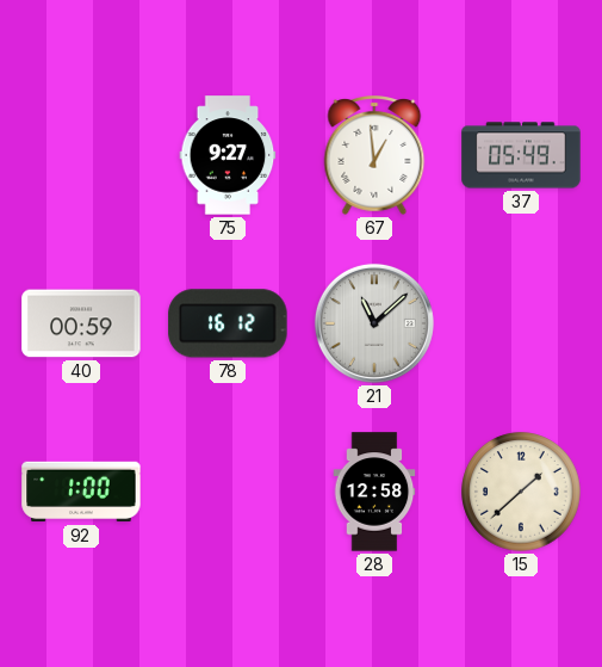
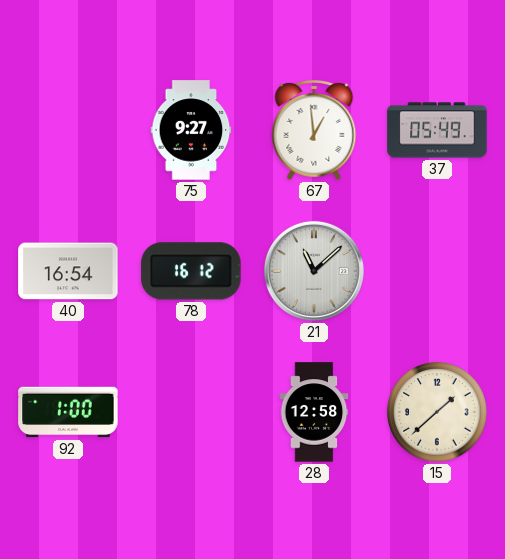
40: 00:59 -> 16:54 (68, 271)
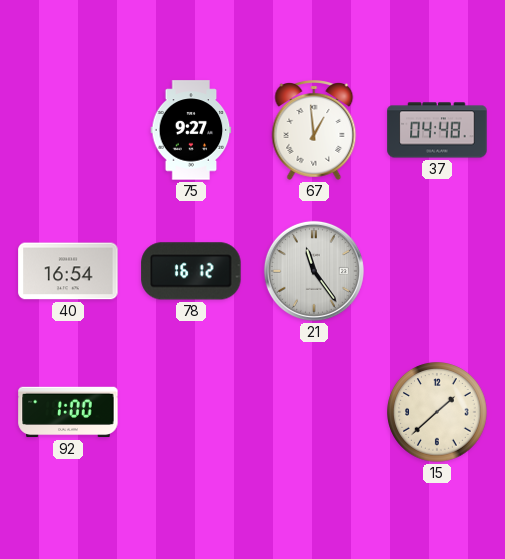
37: 05:49 -> 04:48 (437, 130)
21: 11:08 -> 11:24 (314, 271)
28: 12:58 -> none (314, 412)
